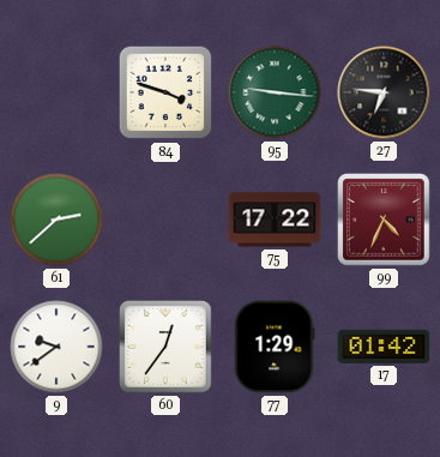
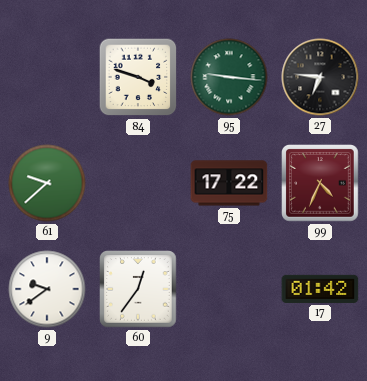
61: 2:38 -> 9:38 (47, 183)
77: 1:29 -> none (275, 347)
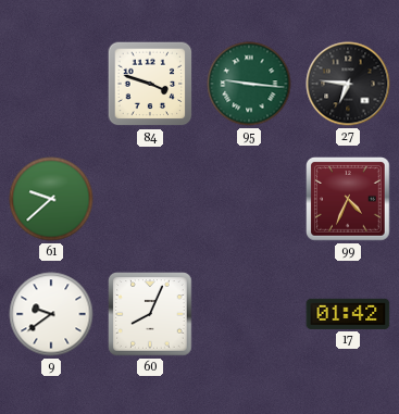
75: 17:22 -> none (229, 183)
60: 12:36 -> 8:04 (150, 314)
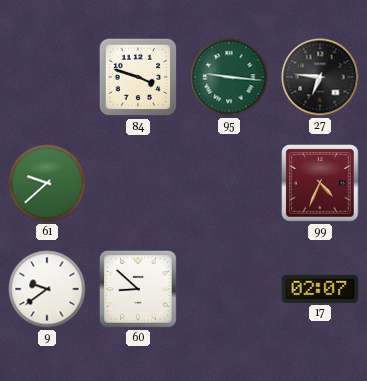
60: 8:04 -> 8:52 (138, 289)
17: 01:42 -> 02:07 (320, 289)
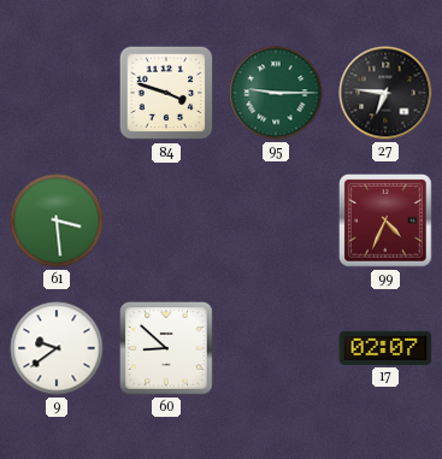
95: 9:16 -> 9:15 (276, 93)
61: 9:38 -> 3:29 (57, 220)
